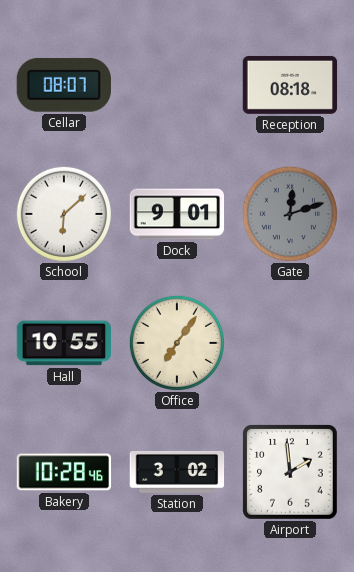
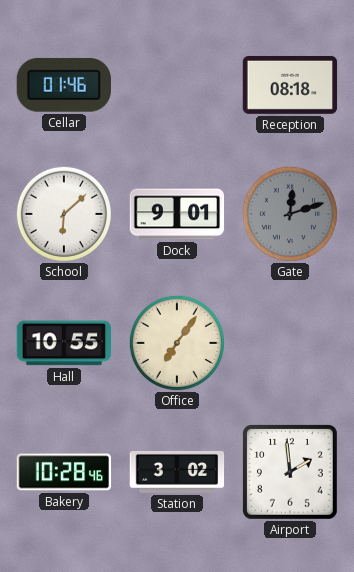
Cellar: 08:07 -> 01:46 (64, 85)
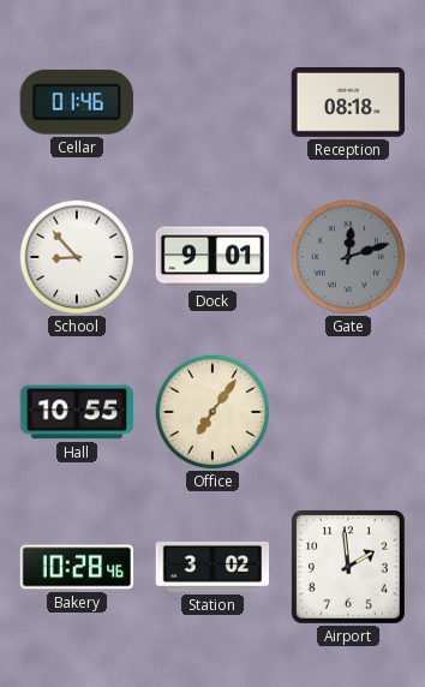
School: 6:08 -> 8:53 (77, 257)
